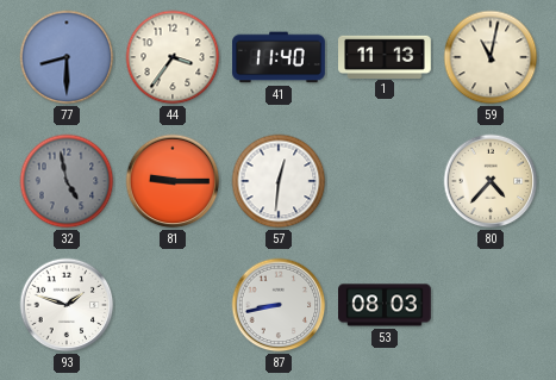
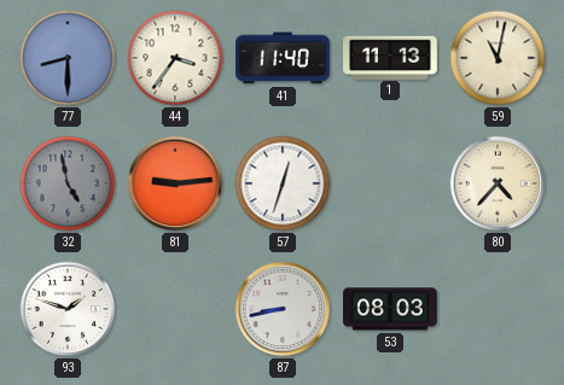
81: 9:15 -> 9:14 (175, 183)
57: 12:31 -> 12:33 (283, 183)
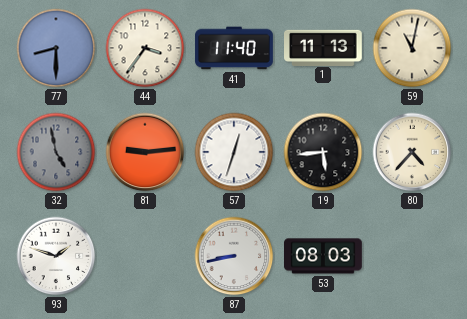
19: none -> 5:44 (323, 152)
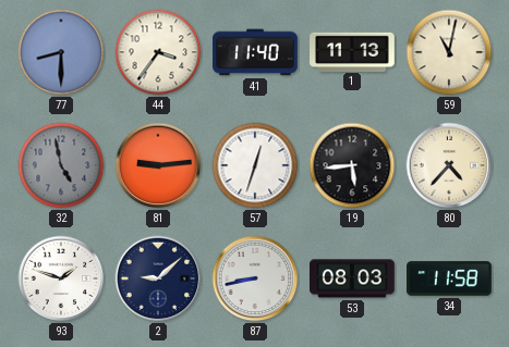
2: none -> 9:08 (158, 278)
34: none -> 11:58 (449, 278)
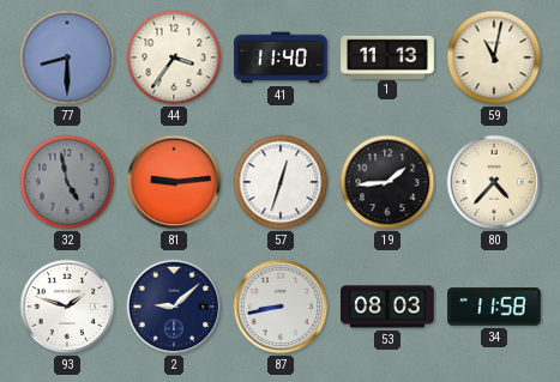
19: 5:44 -> 1:44 (387, 182)
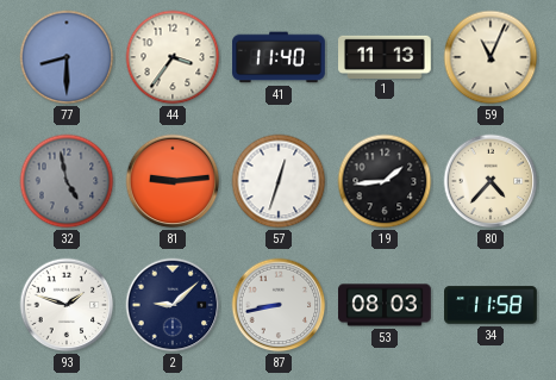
59: 11:02 -> 11:04 (491, 57)
